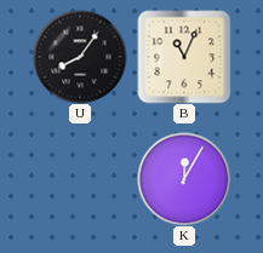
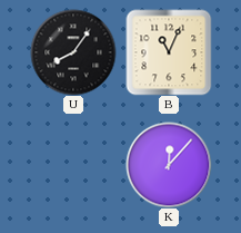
K: 12:05 -> 12:07 (169, 165)
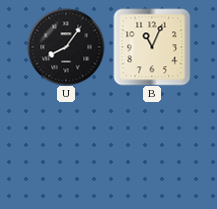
K: 12:07 -> none (169, 165)
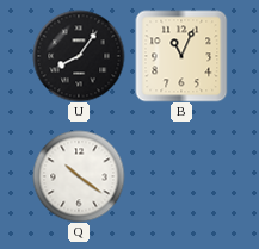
Q: none -> 10:21 (79, 176)
